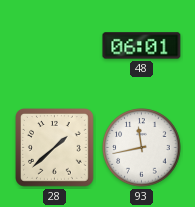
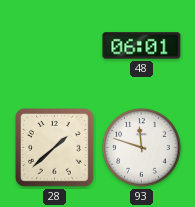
93: 11:43 -> 11:48 (142, 148)
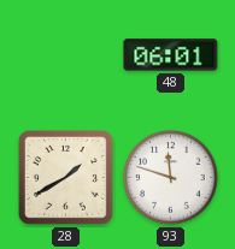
28: 1:38 -> 1:40 (66, 178)
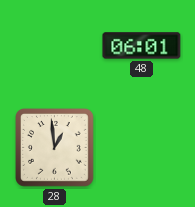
28: 1:40 -> 12:59 (55, 148)
93: 11:48 -> none (171, 178)
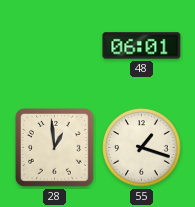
55: none -> 1:18 (142, 148)
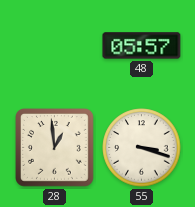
48: 06:01 -> 05:57 (142, 46)
55: 1:18 -> 3:18 (142, 148)
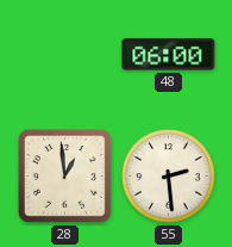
48: 05:57 -> 06:00 (169, 55)
55: 3:18 -> 2:29 (169, 177)
